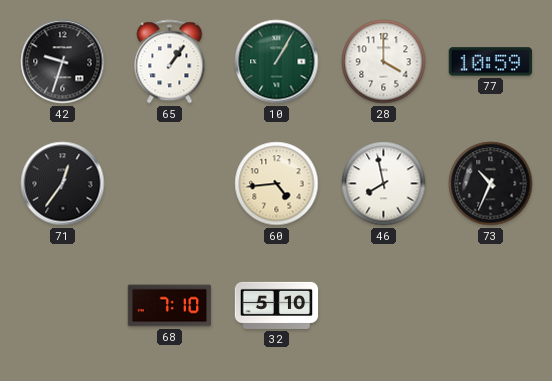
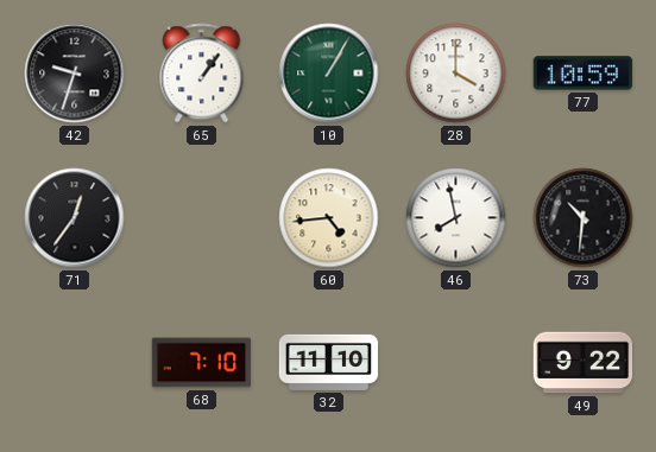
73: 10:34 -> 10:31 (584, 218)
32: 5:10 -> 11:10 (329, 362)
49: none -> 9:22 (584, 363)
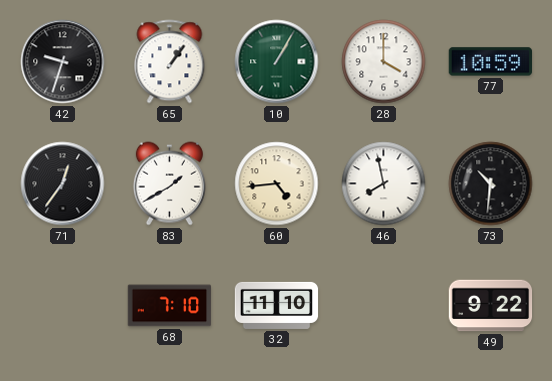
83: none -> 1:40 (169, 184)
